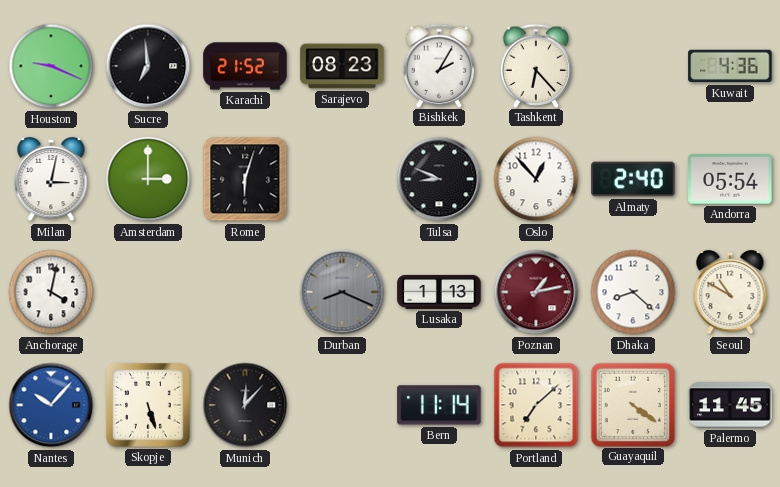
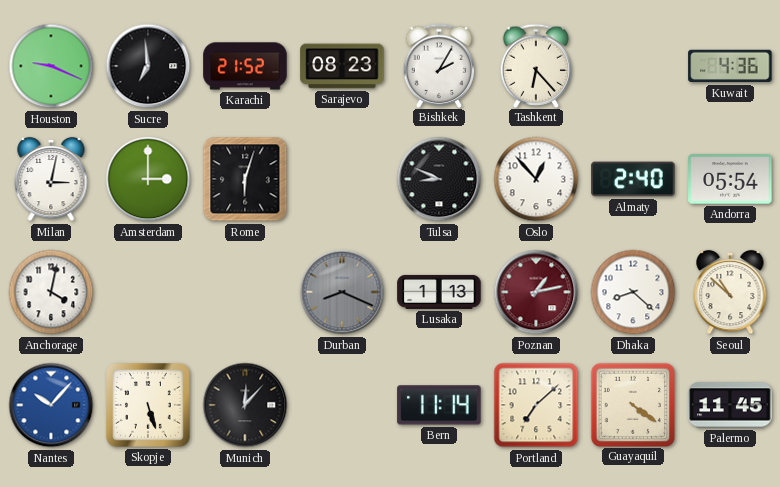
Seoul: 10:50 -> 10:52 (730, 292)
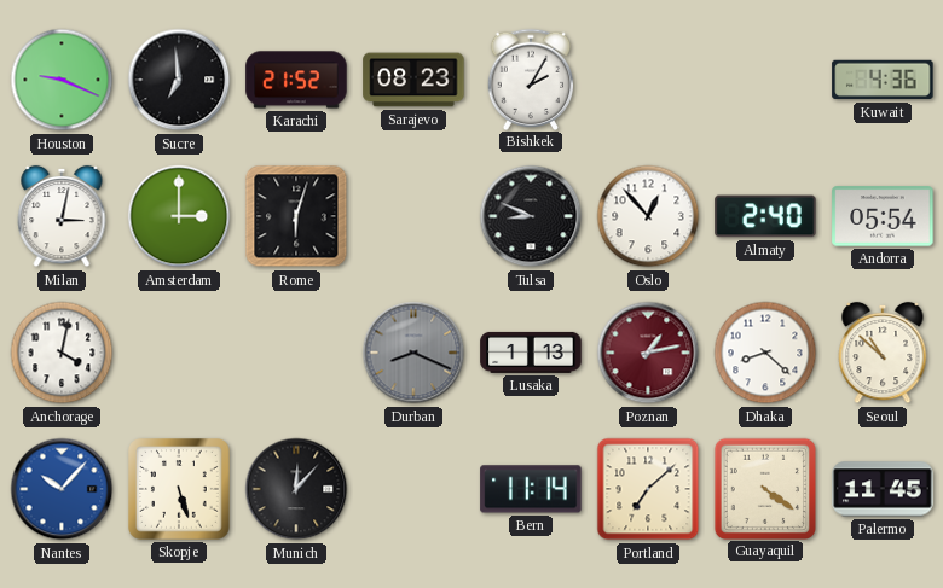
Tashkent: 6:23 -> none (536, 65)
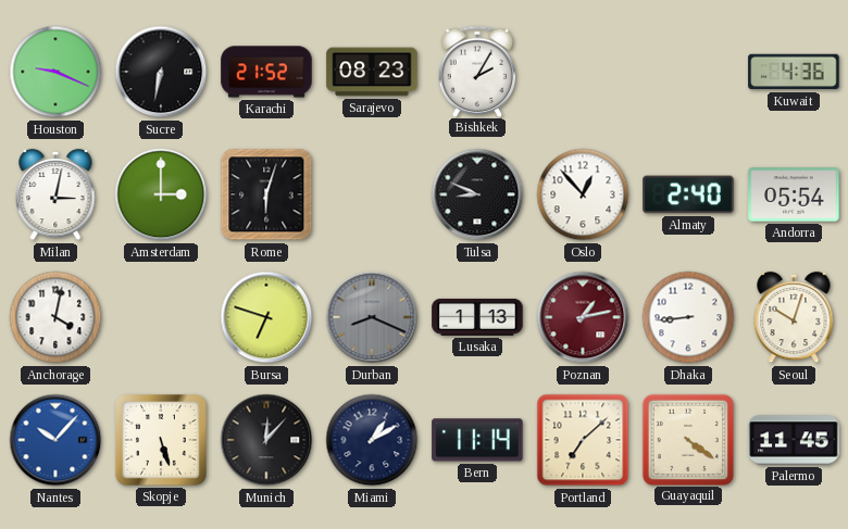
Sucre: 6:59 -> 6:32 (161, 72)
Bursa: none -> 6:48 (266, 317)
Dhaka: 8:22 -> 8:44 (688, 317)
Seoul: 10:52 -> 10:03 (794, 317)
Miami: none -> 1:10 (372, 440)
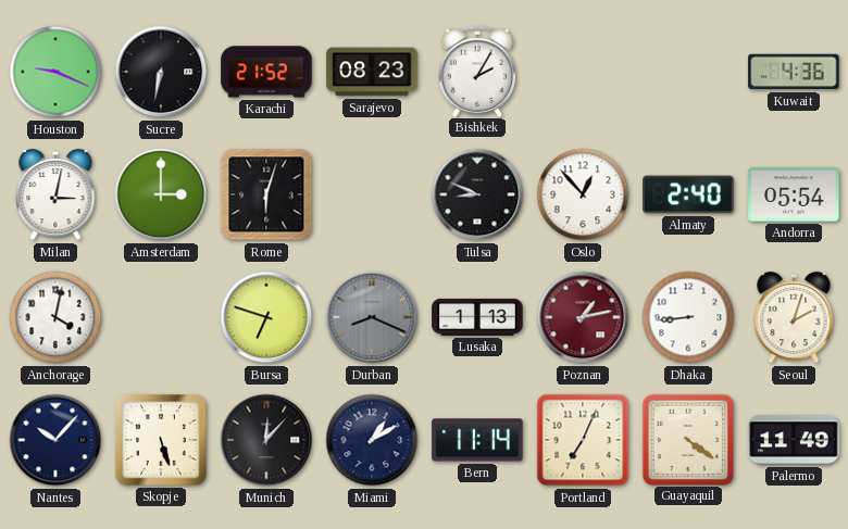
Seoul: 10:03 -> 2:03 (794, 317)
Nantes dial: blue -> navy (55, 440)
Portland: 7:08 -> 7:04 (583, 440)
Palermo: 11:45 -> 11:49 (794, 440)
